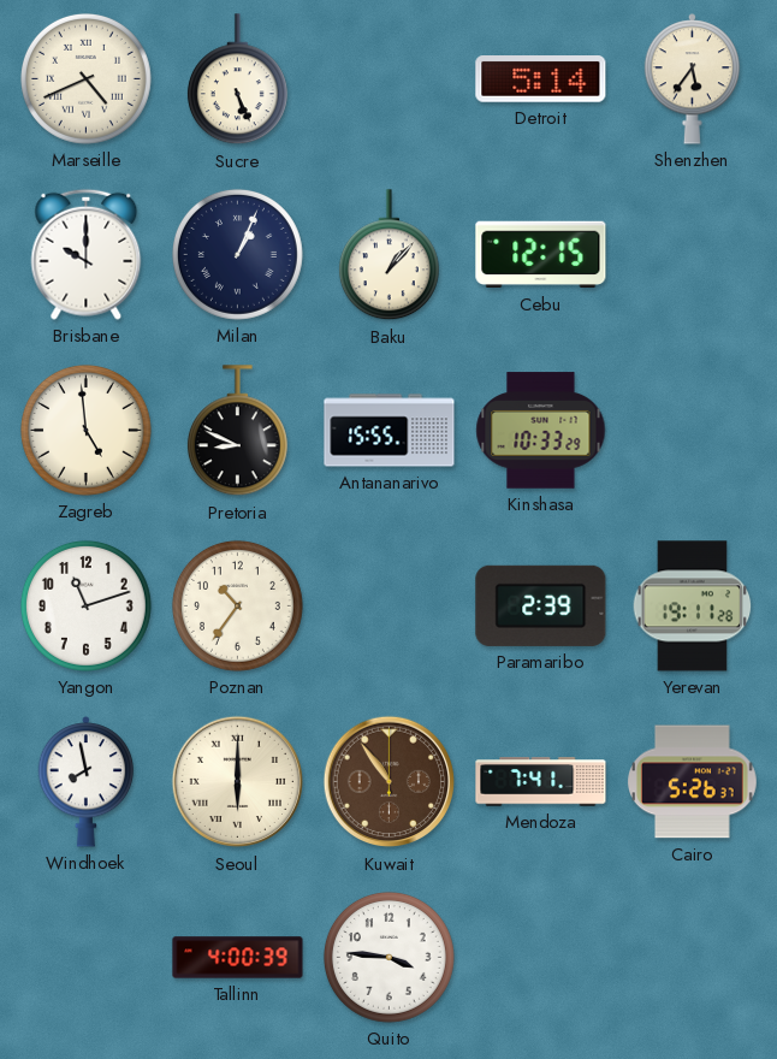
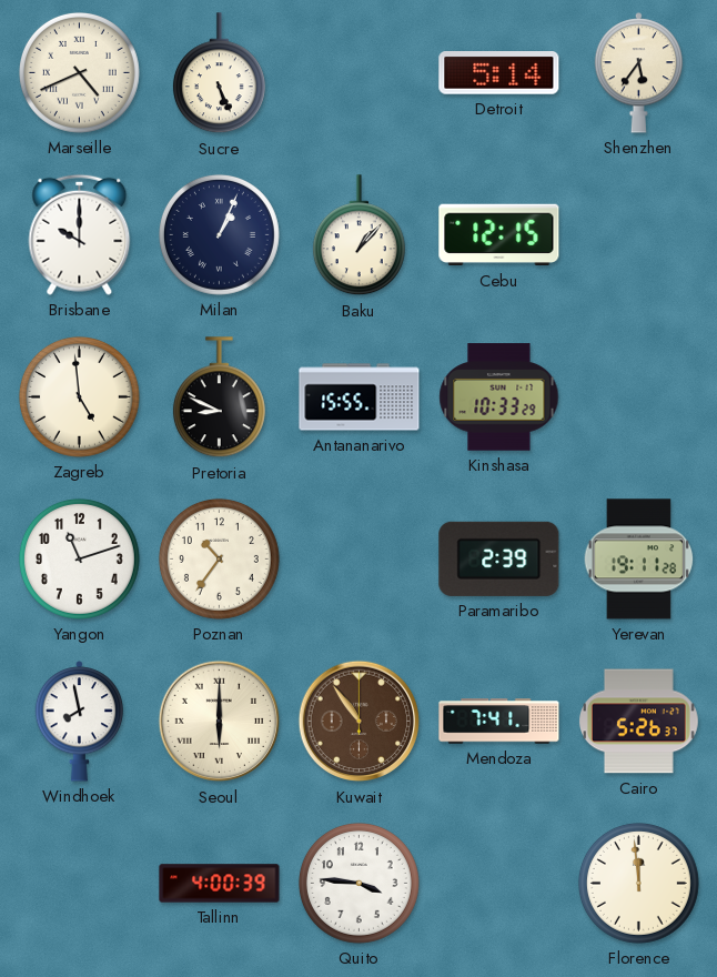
Florence: none -> 11:59 (638, 883)
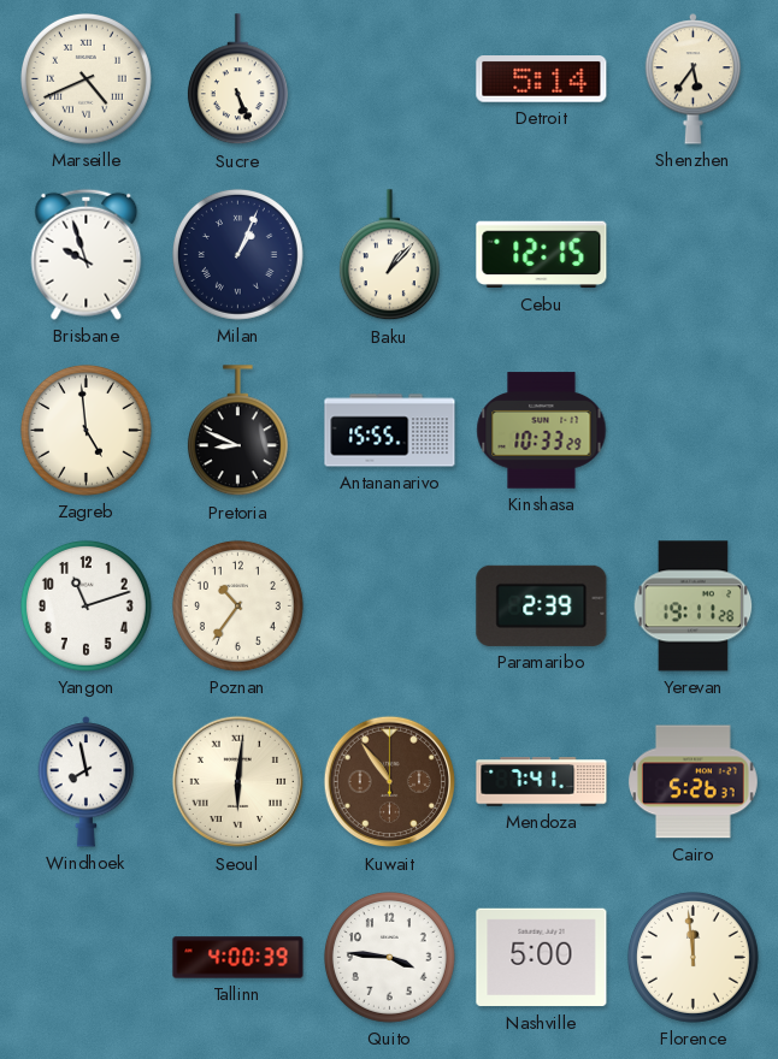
Brisbane: 10:00 -> 9:57 (87, 254)
Seoul: 6:00 -> 6:01 (238, 782)
Nashville: none -> 5:00 (542, 958)
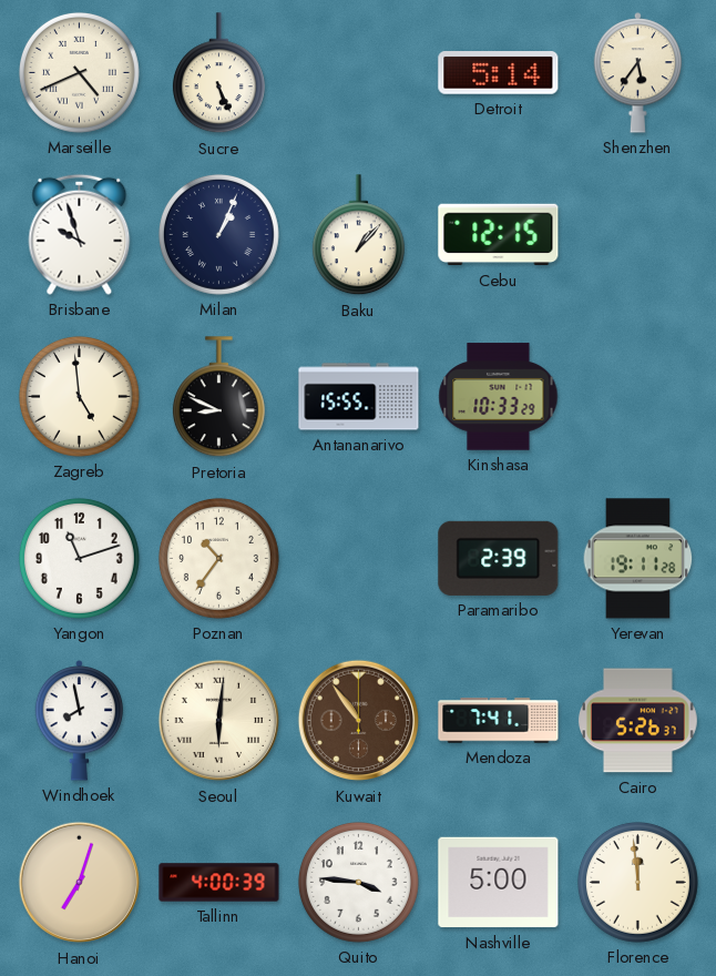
Hanoi: none -> 7:03 (80, 883)
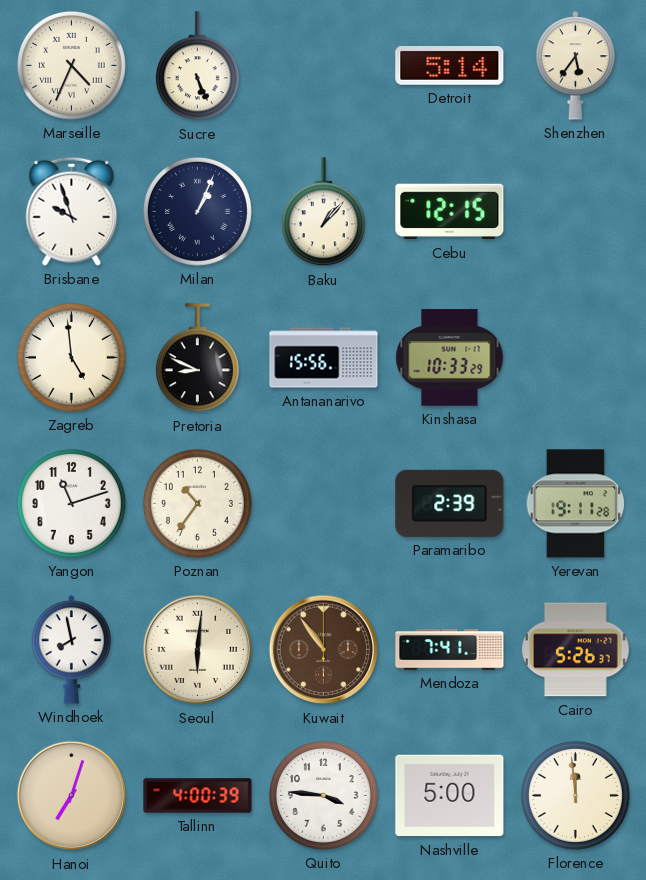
Marseille: 4:41 -> 4:34 (71, 65)
Antananarivo: 15:55 -> 15:56 (324, 358)
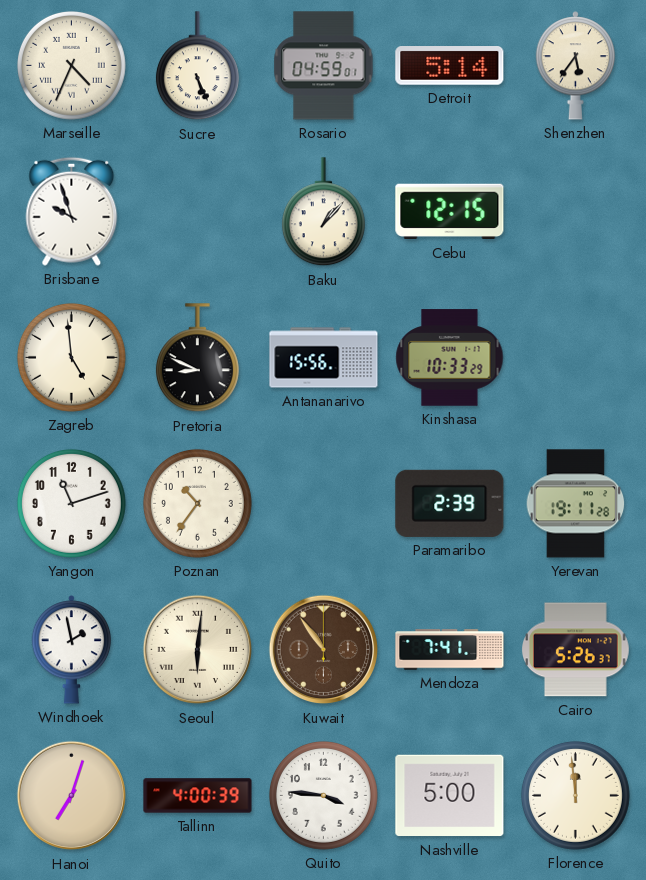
Rosario: none -> 04:59 (324, 66)
Milan: 1:04 -> none (197, 211)
Windhoek: 7:58 -> 1:58 (72, 650)
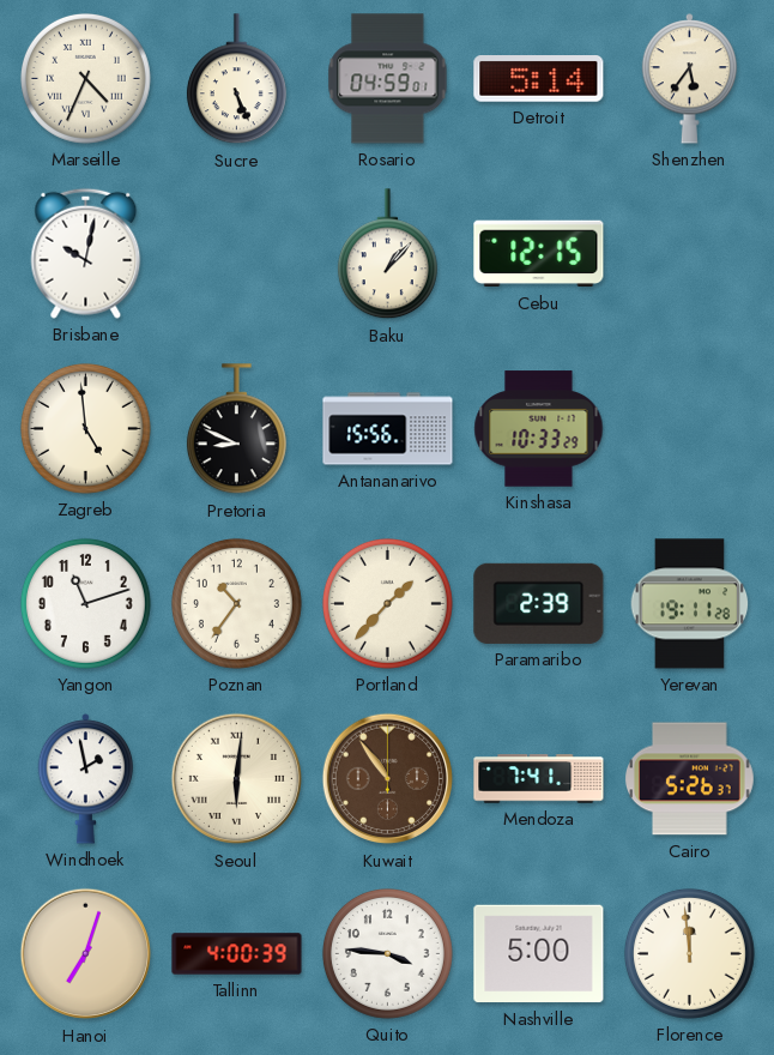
Brisbane: 9:57 -> 10:02 (86, 253)
Portland: none -> 1:37 (387, 603)
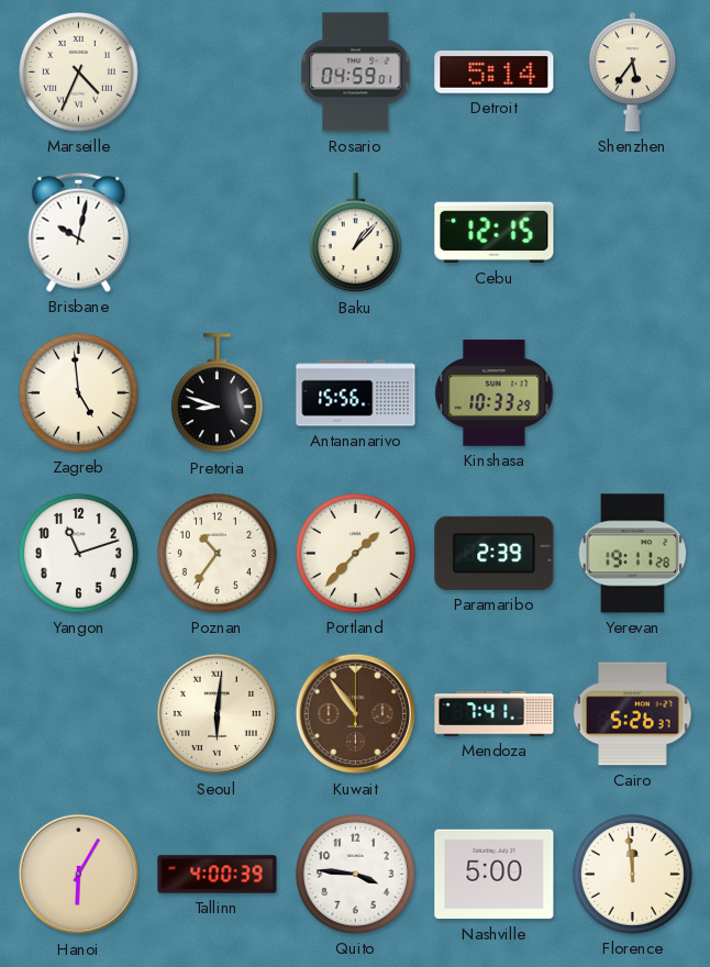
Sucre: 5:26 -> none (236, 79)
Pretoria: 8:49 -> 8:48 (217, 393)
Windhoek: 1:58 -> none (86, 779)
Hanoi: 7:03 -> 6:05 (79, 875)
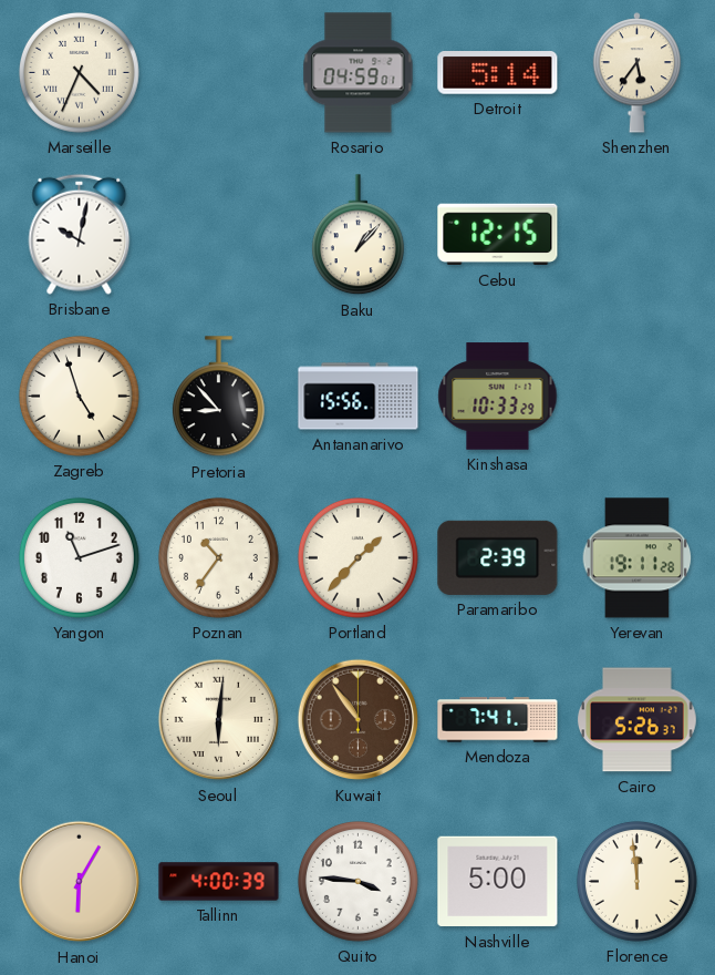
Zagreb: 4:59 -> 4:57 (79, 396)
Pretoria: 8:48 -> 8:53 (218, 397)
